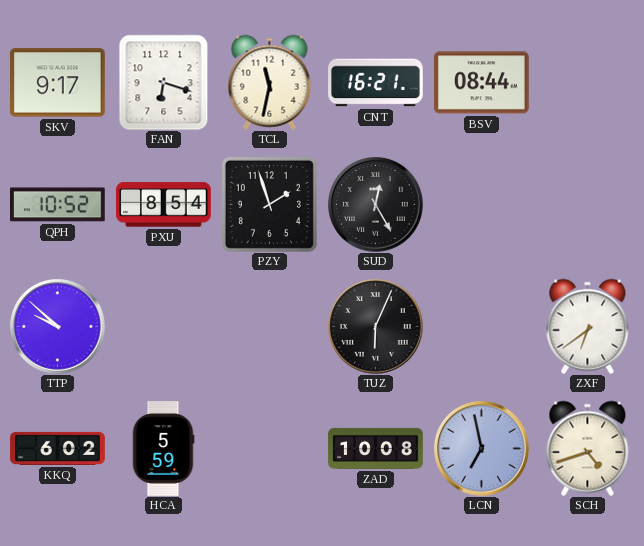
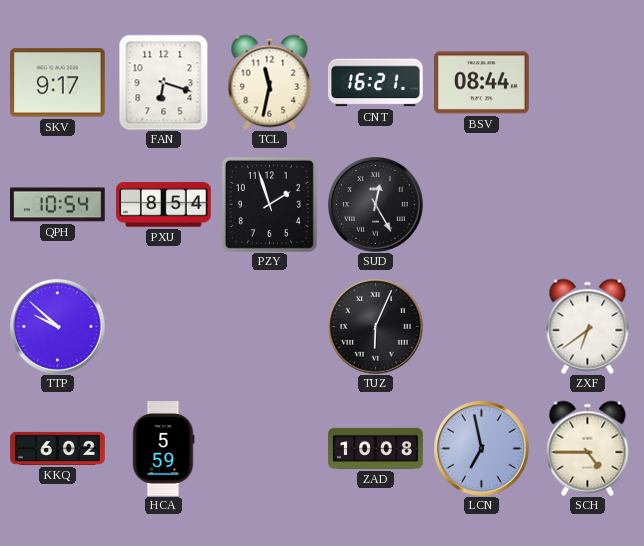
QPH: 10:52 -> 10:54 (58, 205)
SCH: 4:42 -> 4:45 (588, 448)
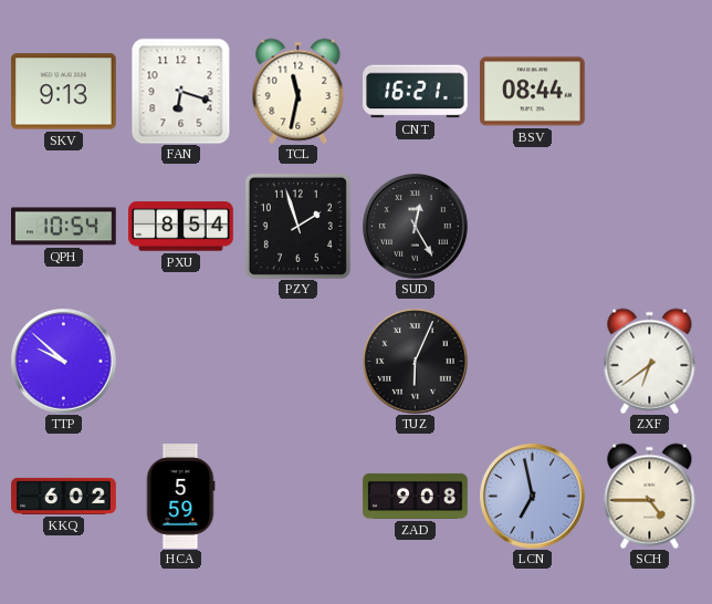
SKV: 9:17 -> 9:13 (64, 92)
ZAD: 10:08 -> 9:08 (416, 496)
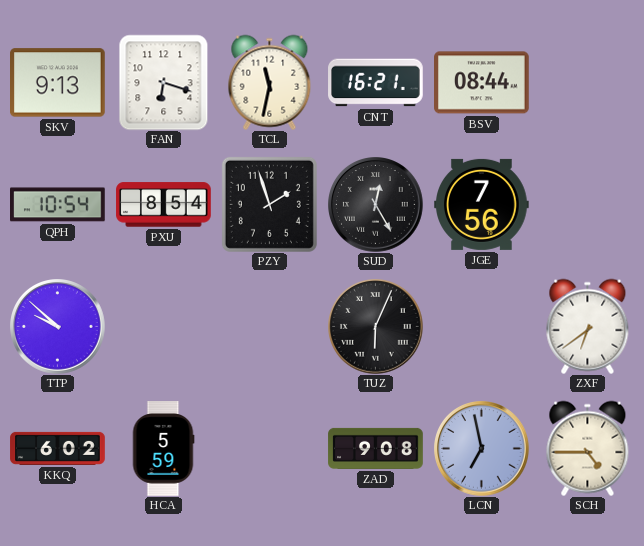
JGE: none -> 7:56 (482, 204)
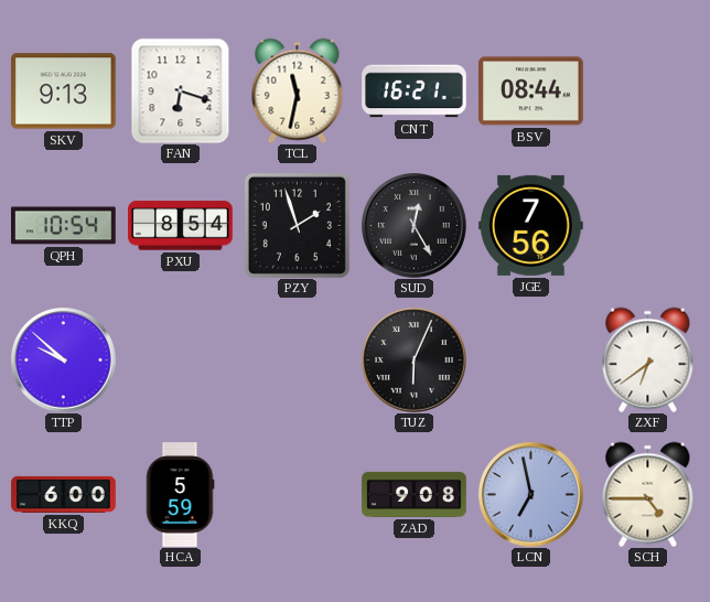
KKQ: 6:02 -> 6:00 (64, 494)
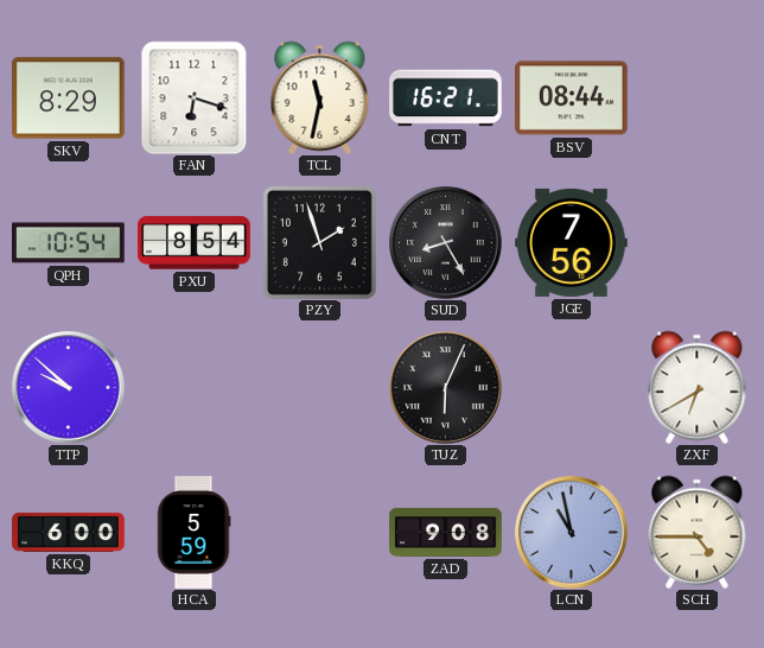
SKV: 9:13 -> 8:29 (69, 99)
SUD: 12:25 -> 8:25 (446, 243)
ZXF: 6:39 -> 6:40 (698, 387)
LCN: 6:58 -> 10:58 (572, 533)
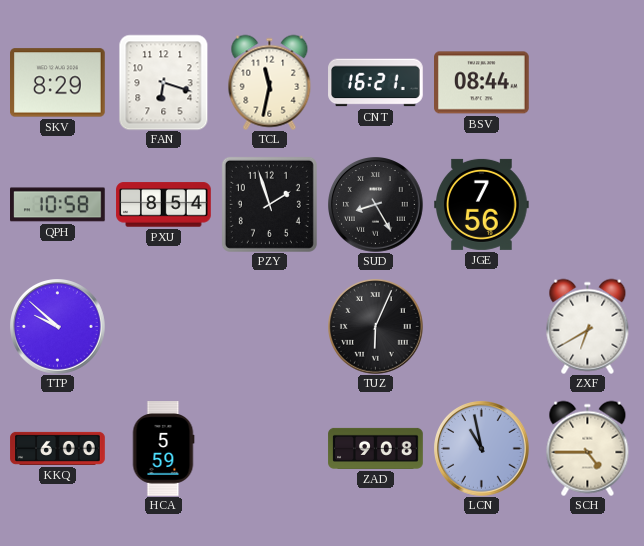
QPH: 10:54 -> 10:58 (58, 205)
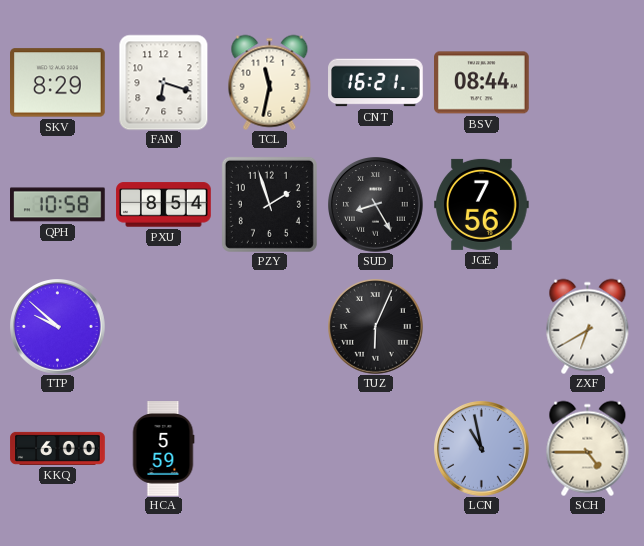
ZAD: 9:08 -> none (376, 448)
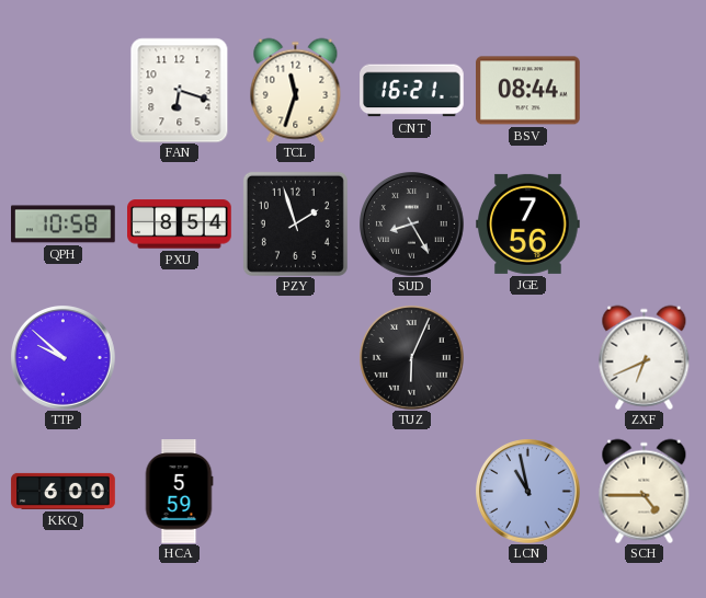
SKV: 8:29 -> none (58, 83)
TCL: 11:32 -> 11:33 (296, 90)
ZXF: 6:40 -> 6:41 (645, 357)
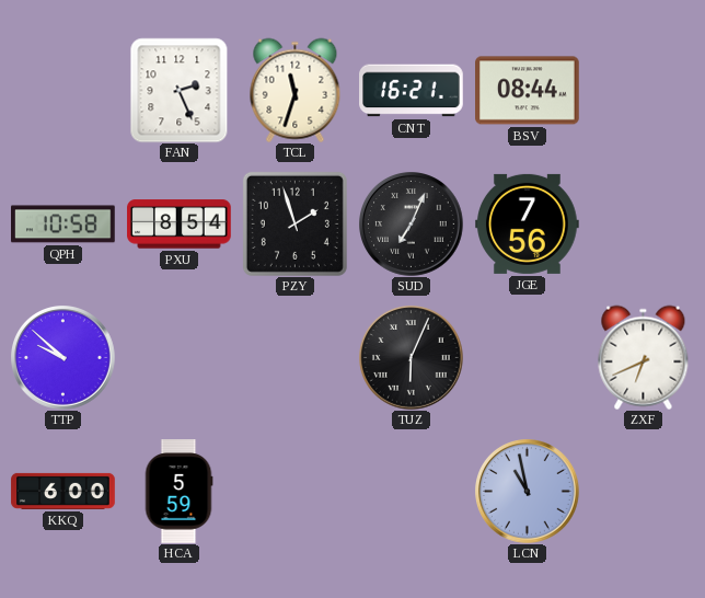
FAN: 6:18 -> 2:26 (180, 90)
SUD: 8:25 -> 7:04 (412, 225)
SCH: 4:45 -> none (645, 491)
